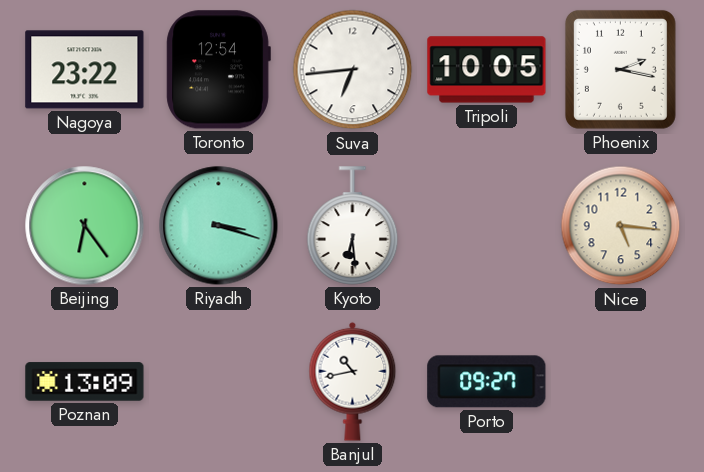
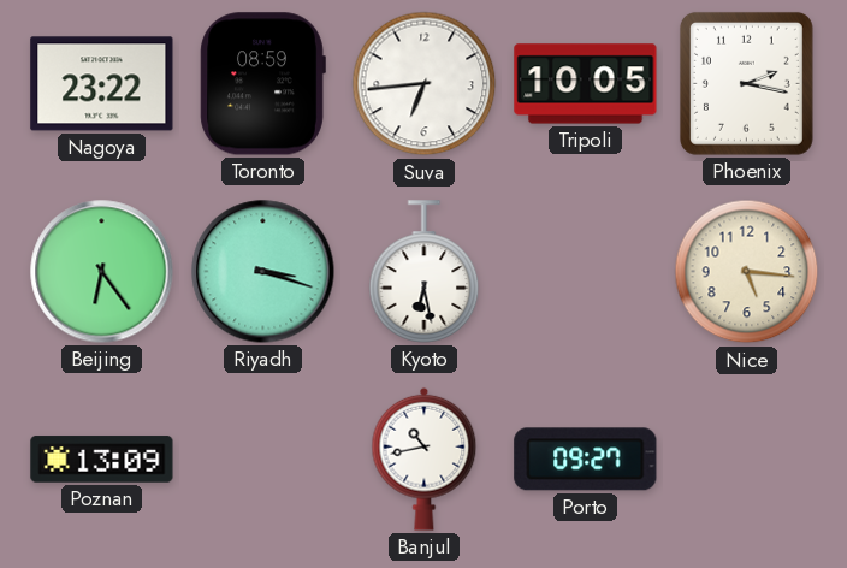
Toronto: 12:54 -> 08:59 (262, 84)
Kyoto: 6:29 -> 6:28 (425, 272)
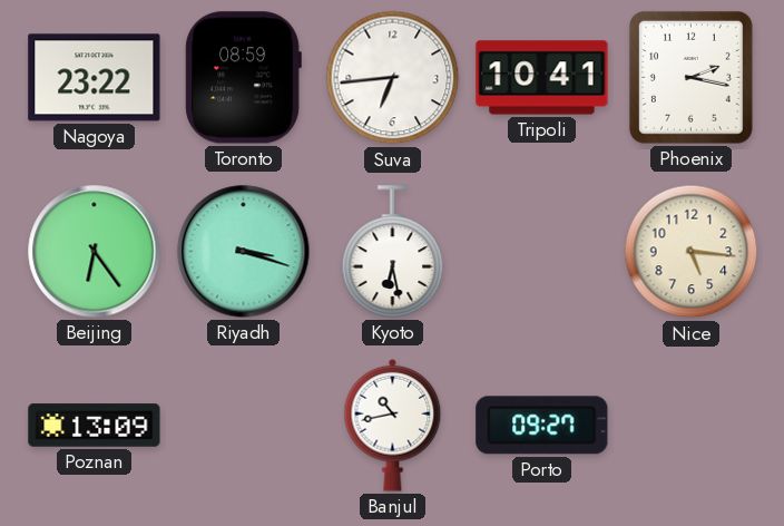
Tripoli: 10:05 -> 10:41 (542, 78)
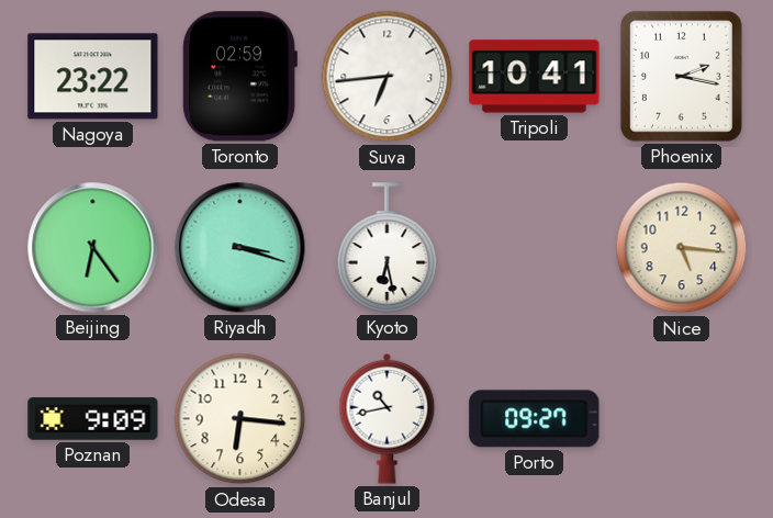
Toronto: 08:59 -> 02:59 (239, 77)
Poznan: 13:09 -> 9:09 (93, 419)
Odesa: none -> 6:16 (240, 419)
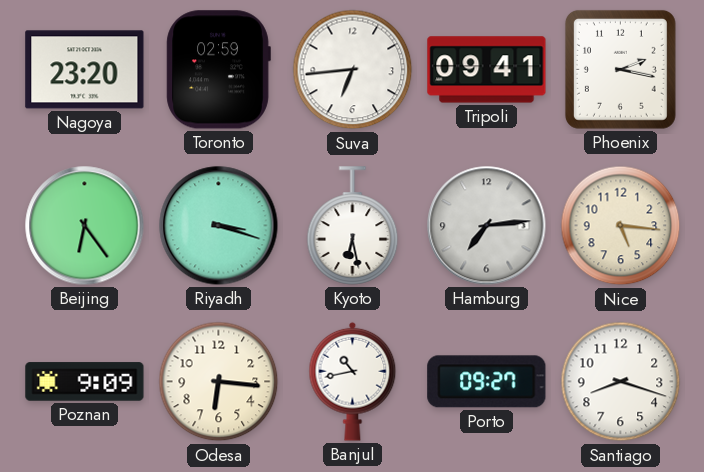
Nagoya: 23:22 -> 23:20 (85, 70)
Tripoli: 10:41 -> 09:41 (487, 70)
Hamburg: none -> 7:14 (487, 226)
Santiago: none -> 8:18 (621, 382)
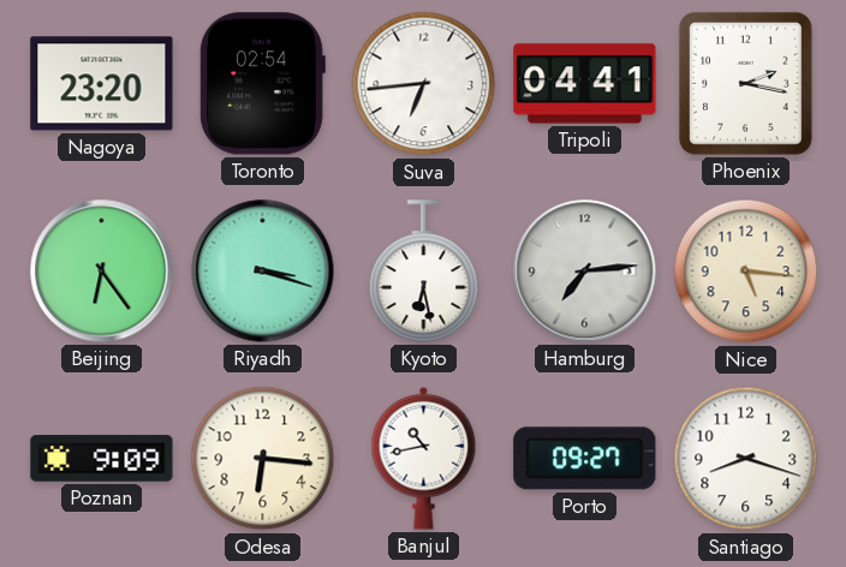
Toronto: 02:59 -> 02:54 (262, 84)
Tripoli: 09:41 -> 04:41 (585, 84)
